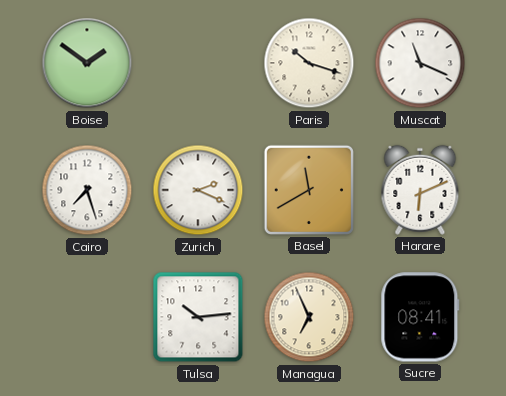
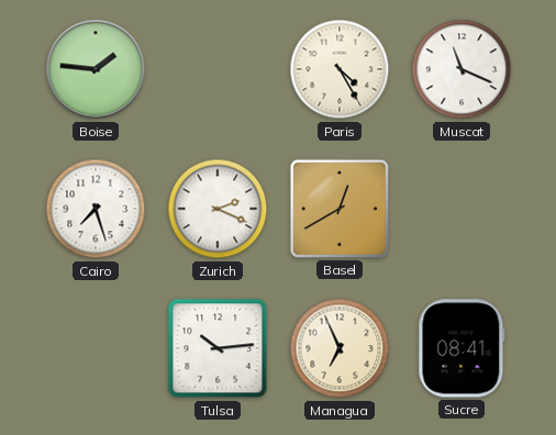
Boise: 1:51 -> 1:46 (96, 69)
Paris: 10:18 -> 4:25 (340, 69)
Basel: 11:40 -> 12:40 (340, 209)
Harare: 6:11 -> none (420, 190)
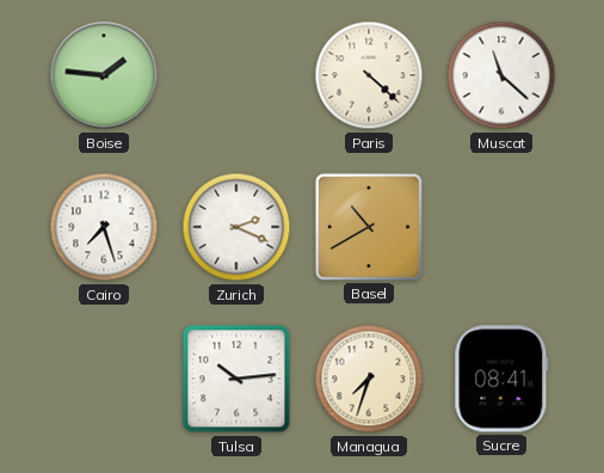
Paris: 4:25 -> 4:22 (369, 75)
Muscat: 11:19 -> 11:22 (501, 75)
Basel: 12:40 -> 10:40 (369, 227)
Managua: 6:56 -> 7:33 (369, 379)
